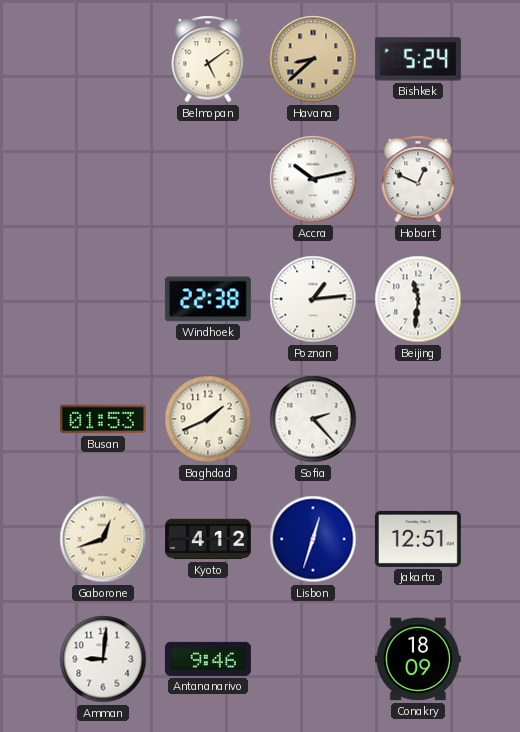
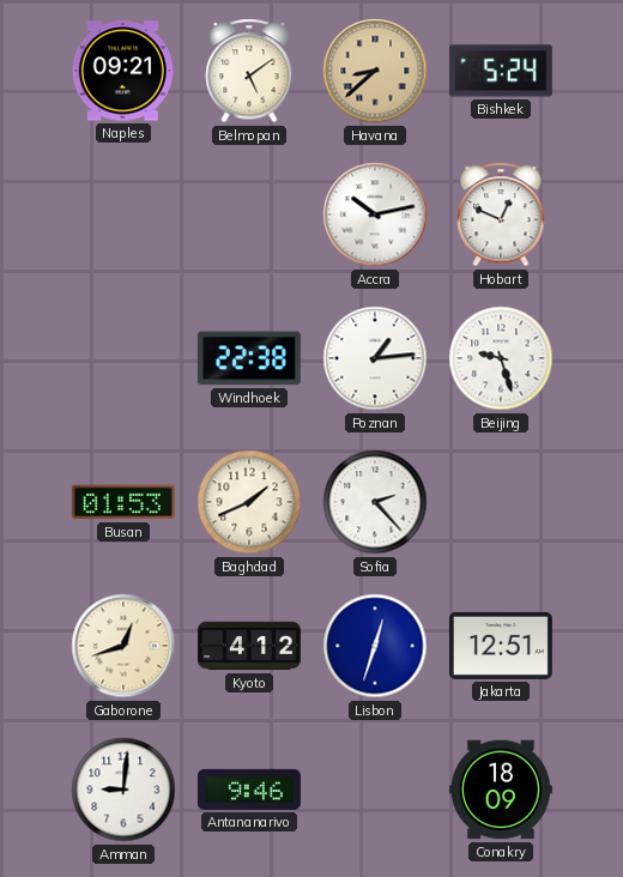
Naples: none -> 09:21 (123, 71)
Beijing: 11:31 -> 9:27 (501, 358)
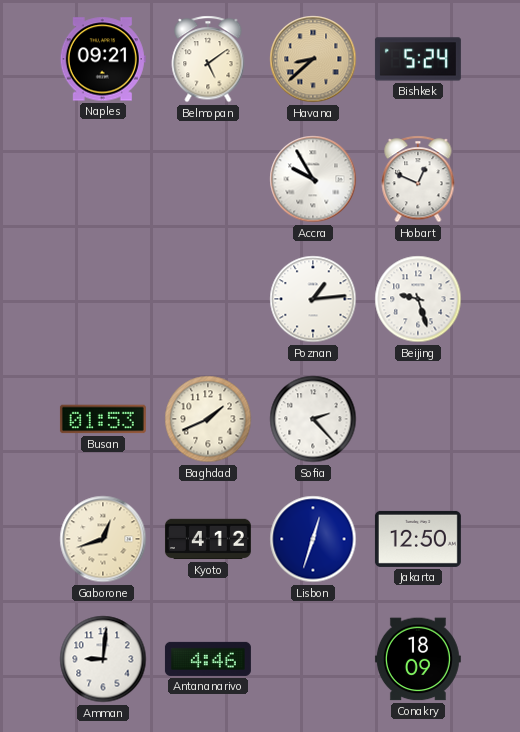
Accra: 10:13 -> 9:55 (313, 179)
Windhoek: 22:38 -> none (249, 358)
Jakarta: 12:51 -> 12:50 (418, 539)
Antananarivo: 9:46 -> 4:46 (208, 659)
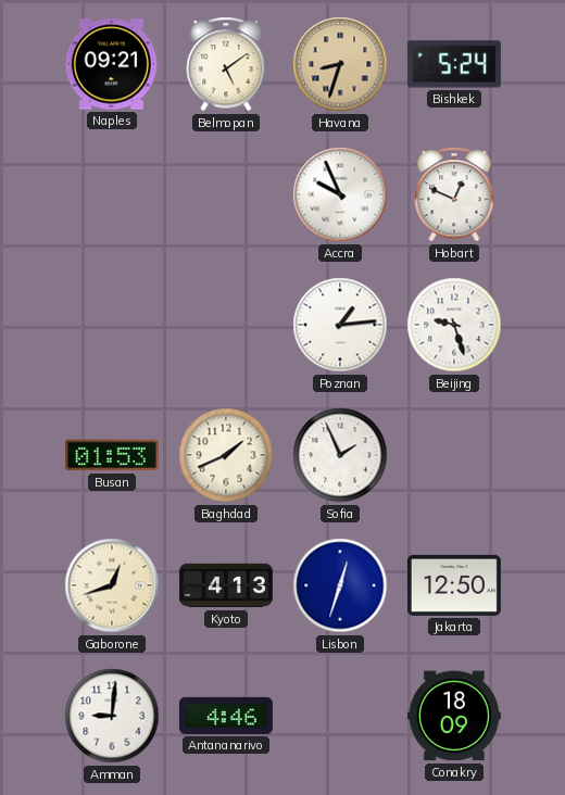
Havana: 8:38 -> 8:33 (340, 64)
Accra: 9:55 -> 9:56 (340, 194)
Sofia: 2:23 -> 1:56 (340, 455)
Kyoto: 4:12 -> 4:13 (226, 585)
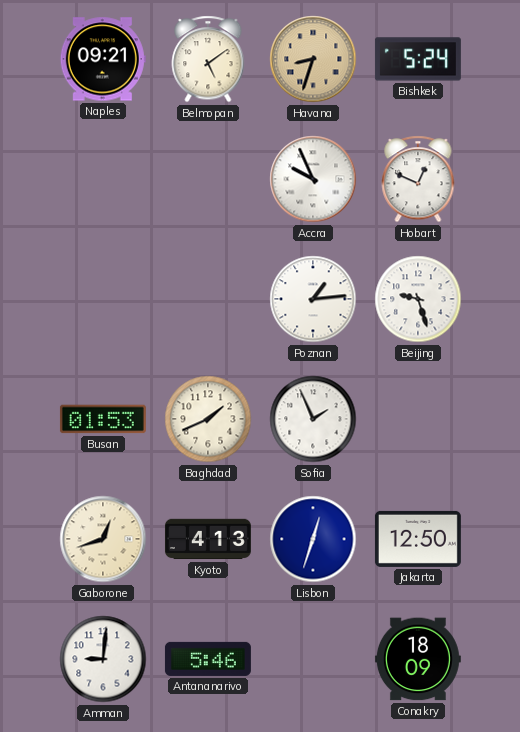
Antananarivo: 4:46 -> 5:46 (208, 659)
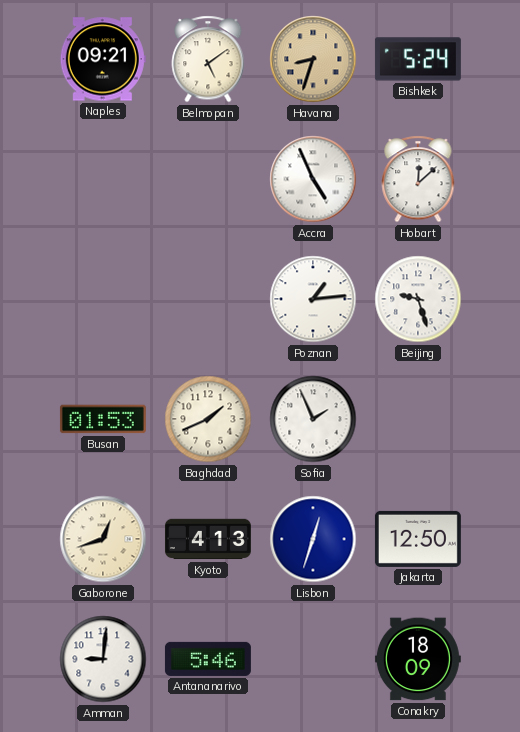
Accra: 9:56 -> 4:56 (313, 179)
Hobart: 12:49 -> 12:08 (418, 179)
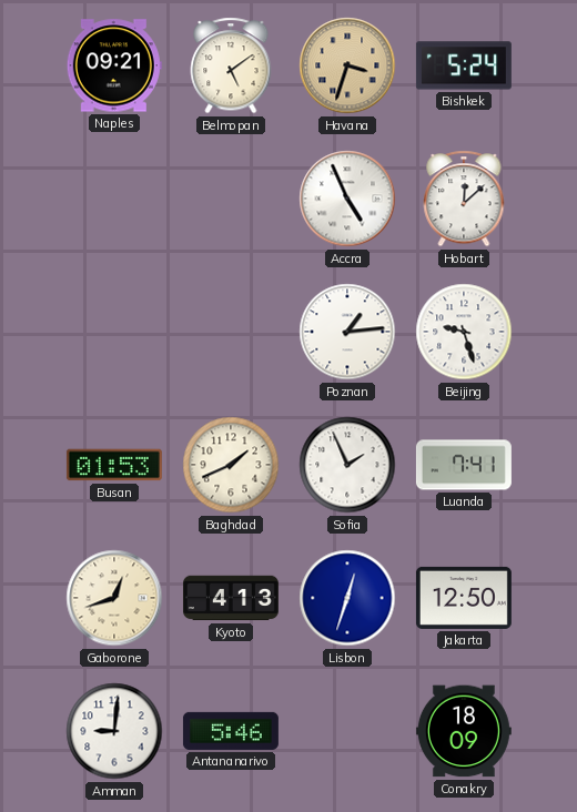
Havana: 8:33 -> 3:33 (347, 65)
Luanda: none -> 7:41 (464, 465)
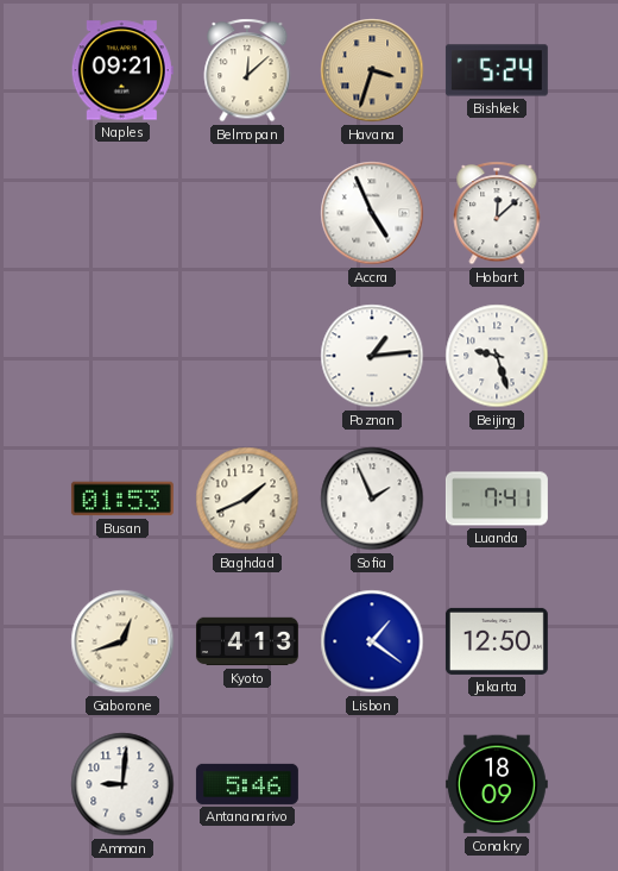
Belmopan: 5:09 -> 12:08 (247, 70)
Lisbon: 12:33 -> 1:21 (372, 641)
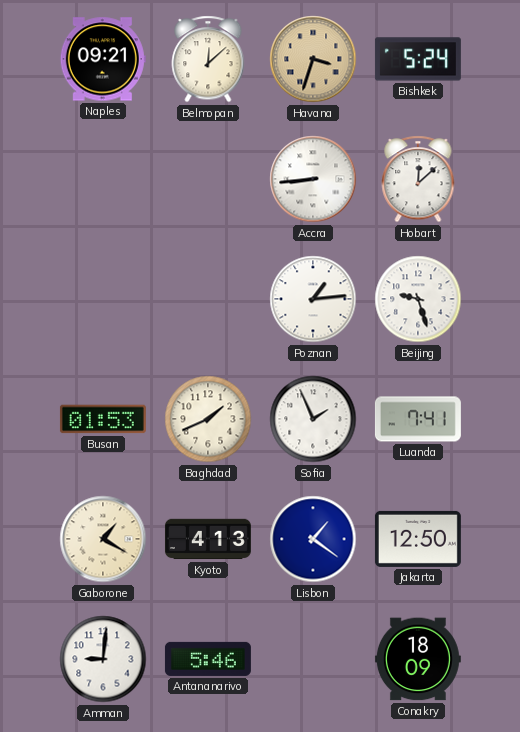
Accra: 4:56 -> 8:44 (313, 179)
Gaborone: 12:42 -> 1:20 (103, 539)
